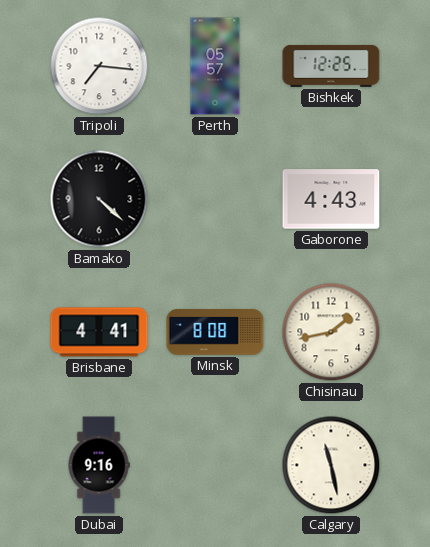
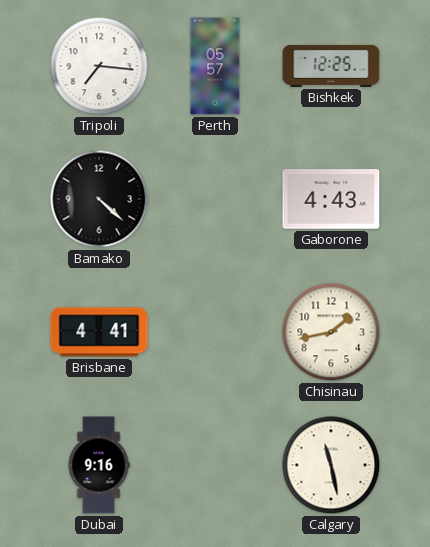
Minsk: 8:08 -> none (215, 332)
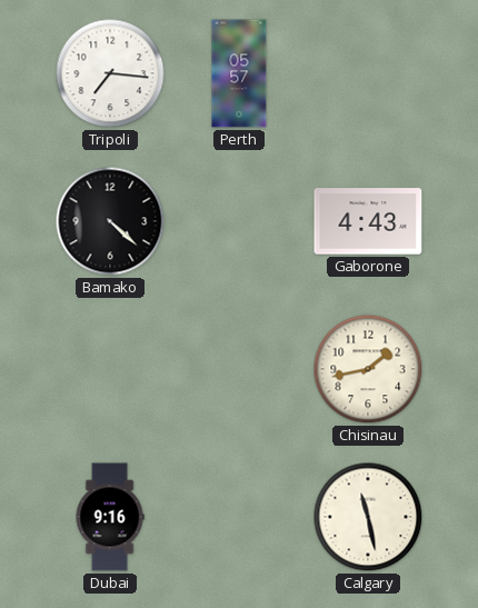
Bishkek: 12:25 -> none (331, 66)
Brisbane: 4:41 -> none (99, 332)
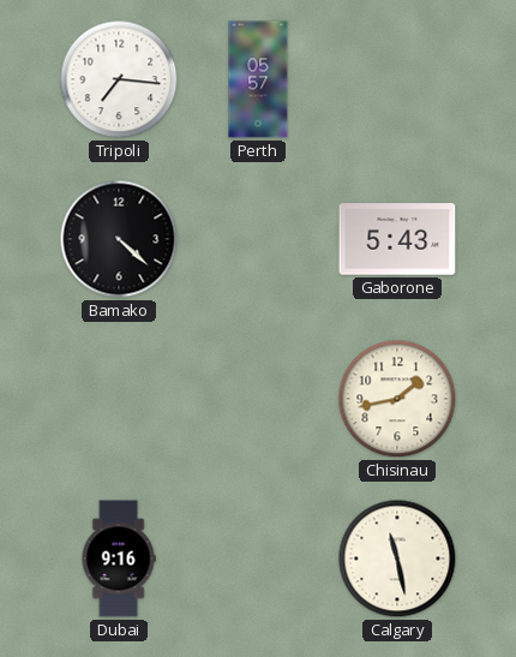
Gaborone: 4:43 -> 5:43 (397, 239)
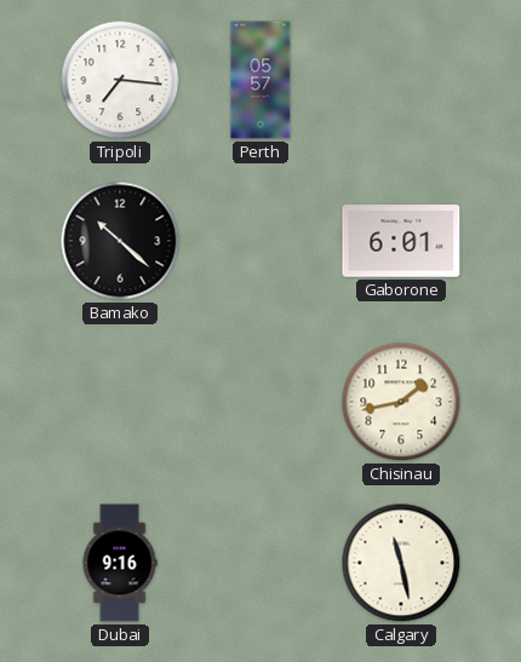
Bamako: 4:22 -> 10:22 (120, 241)
Gaborone: 5:43 -> 6:01 (401, 241)
